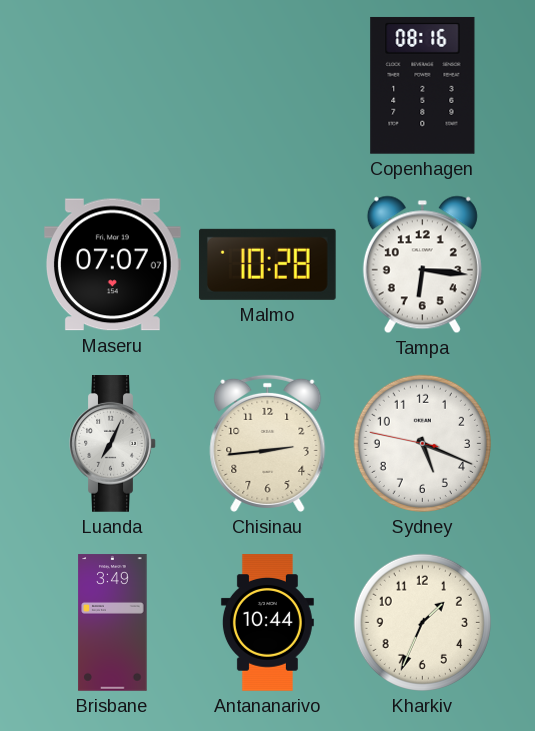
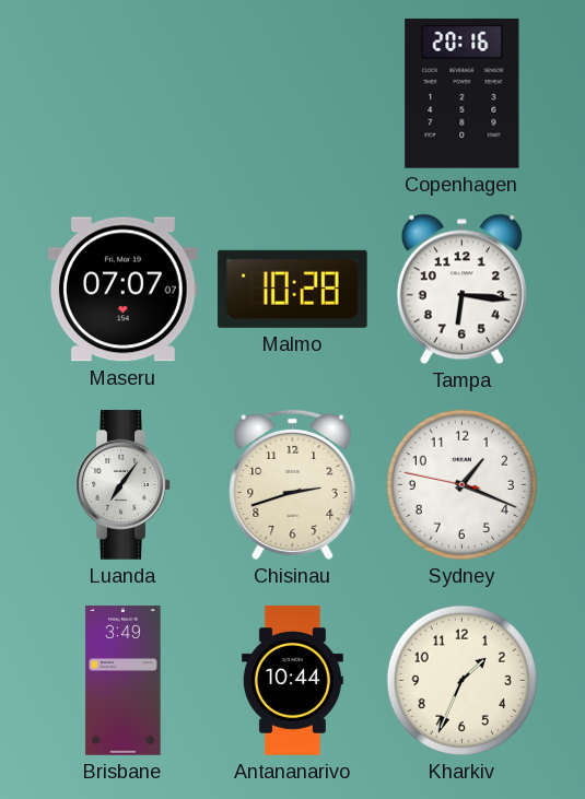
Copenhagen: 08:16 -> 20:16 (463, 94)
Luanda: 7:04 -> 7:06 (124, 485)
Chisinau: 2:44 -> 2:42 (293, 484)
Sydney: 5:18 -> 1:18 (461, 484)
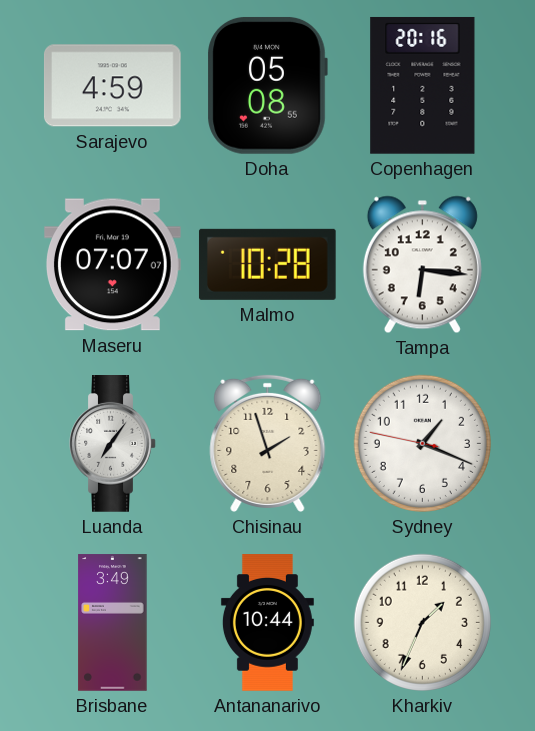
Sarajevo: none -> 4:59 (112, 86)
Doha: none -> 05:08 (267, 85)
Chisinau: 2:42 -> 1:57 (268, 443)
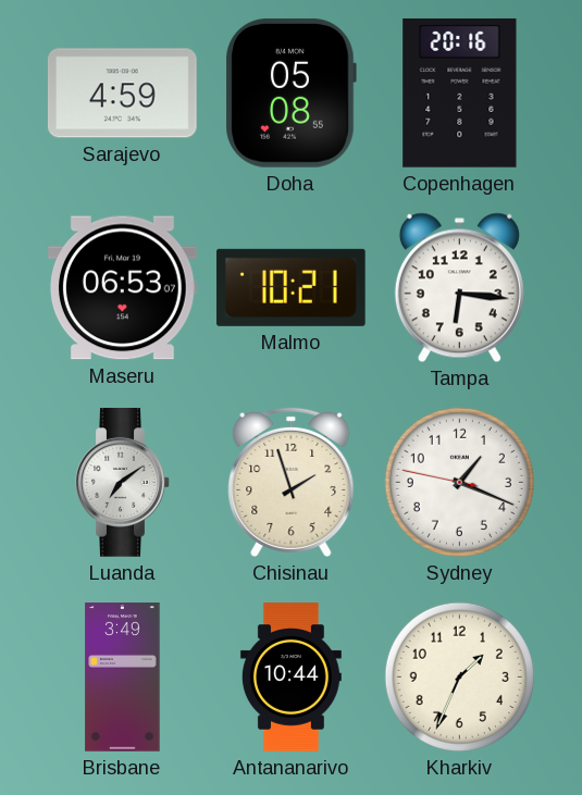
Maseru: 07:07 -> 06:53 (123, 288)
Malmo: 10:28 -> 10:21 (290, 287)
Luanda: 7:06 -> 7:09 (123, 483)
